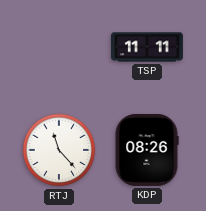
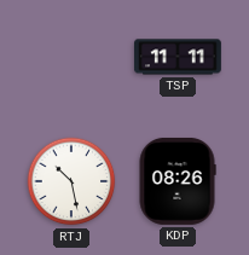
RTJ: 11:23 -> 10:28 (71, 181)
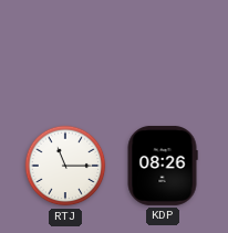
TSP: 11:11 -> none (178, 57)
RTJ: 10:28 -> 11:15 (65, 166)
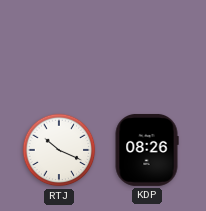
RTJ: 11:15 -> 10:19 (59, 150)
